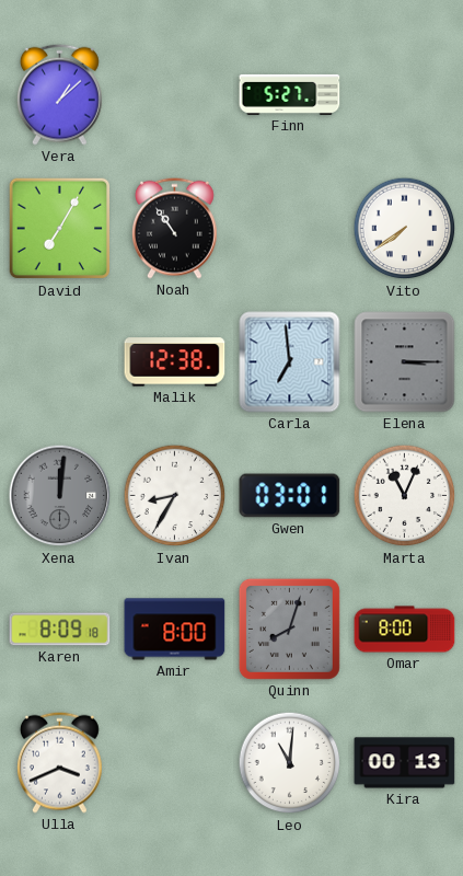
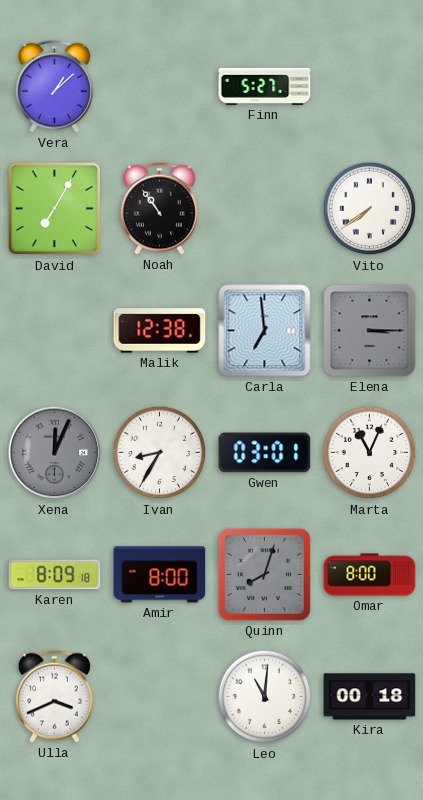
Xena: 12:01 -> 12:04 (55, 453)
Kira: 00:13 -> 00:18 (370, 697)
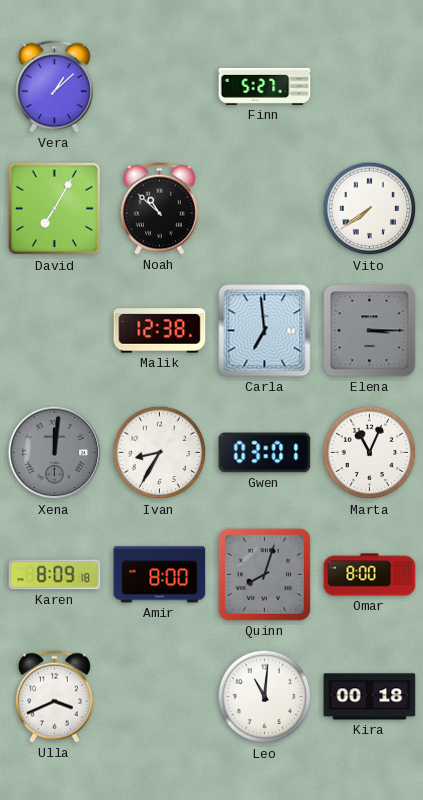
Noah: 10:54 -> 10:52 (160, 208)
Xena: 12:04 -> 12:01 (55, 453)
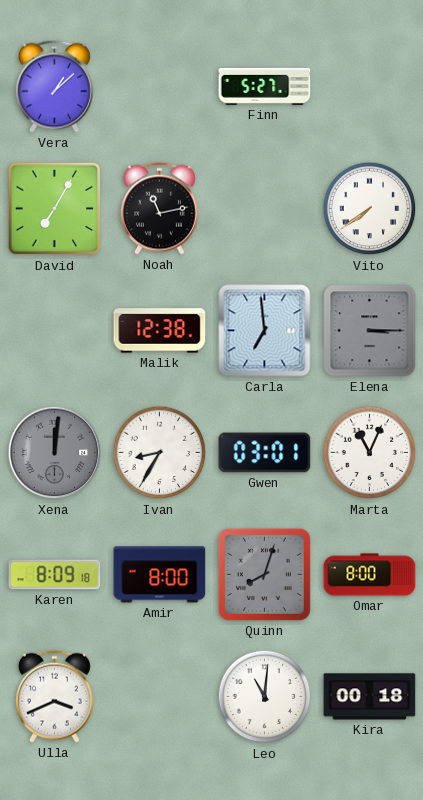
Noah: 10:52 -> 11:13 (160, 208)
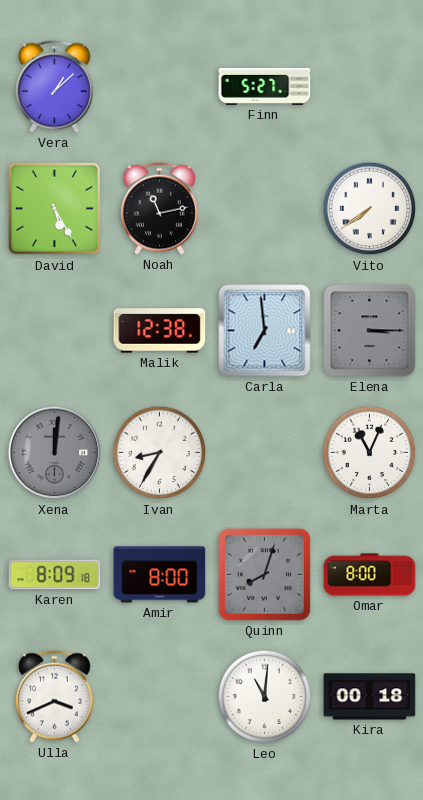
David: 7:05 -> 5:25 (55, 209)
Gwen: 03:01 -> none (265, 453)
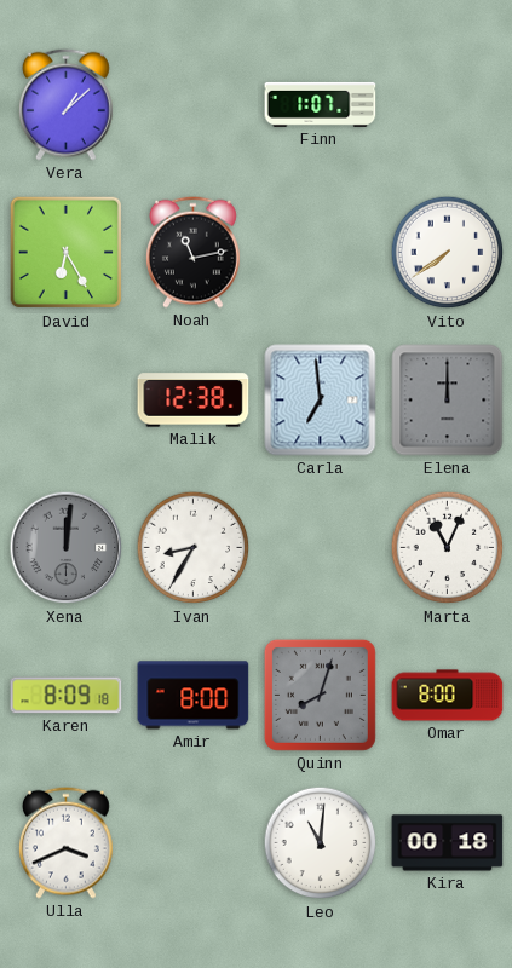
Finn: 5:27 -> 1:07 (321, 104)
David: 5:25 -> 6:25 (67, 253)
Elena: 3:15 -> 12:00 (448, 401)
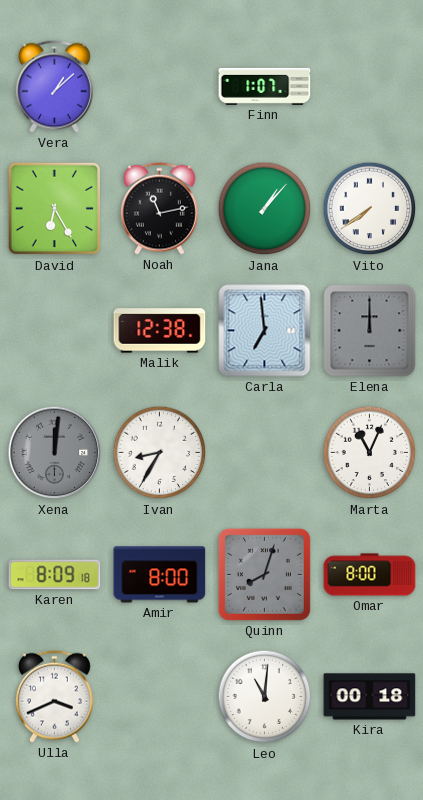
Jana: none -> 1:07 (265, 209)
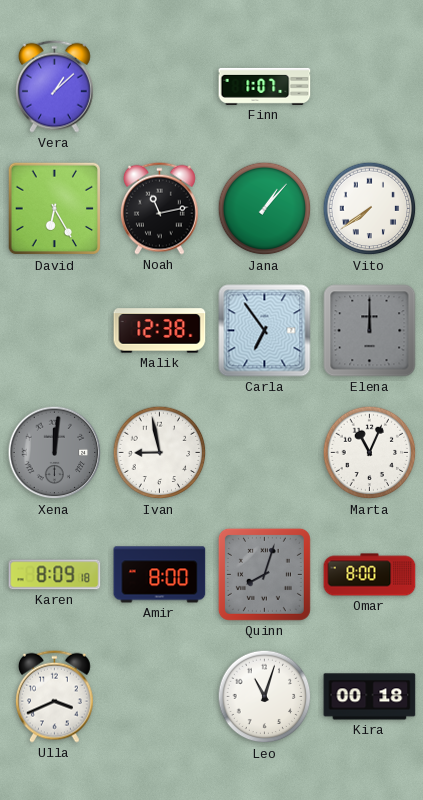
Carla: 6:59 -> 6:54 (265, 331)
Ivan: 8:35 -> 8:58 (160, 453)
Leo: 11:01 -> 11:03 (265, 697)
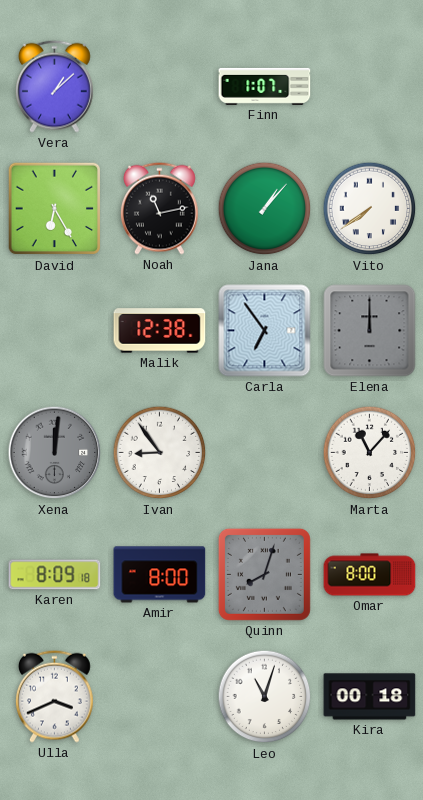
Ivan: 8:58 -> 8:54 (160, 453)
Marta: 11:04 -> 11:07 (370, 453)
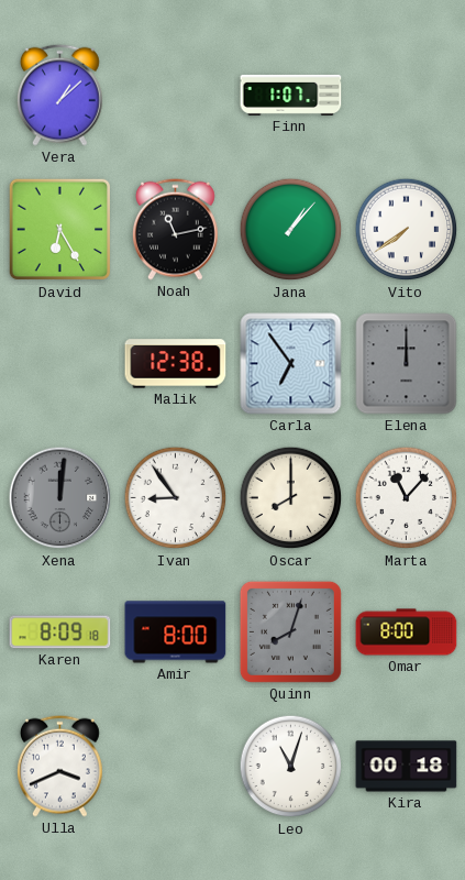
Oscar: none -> 8:00 (291, 498)
